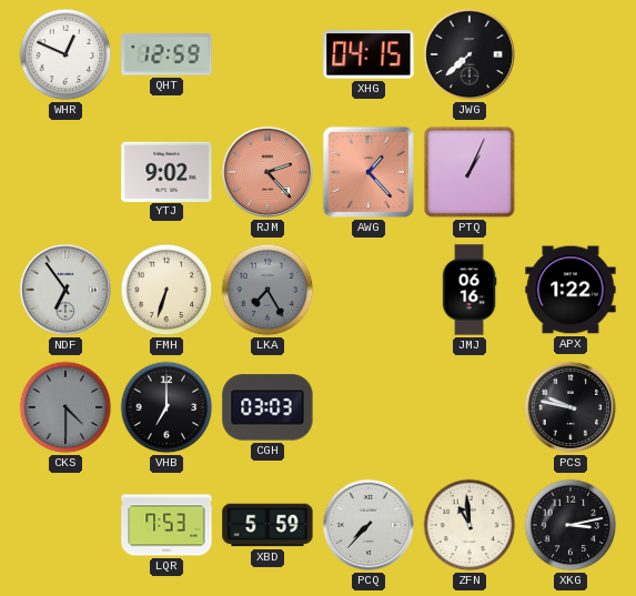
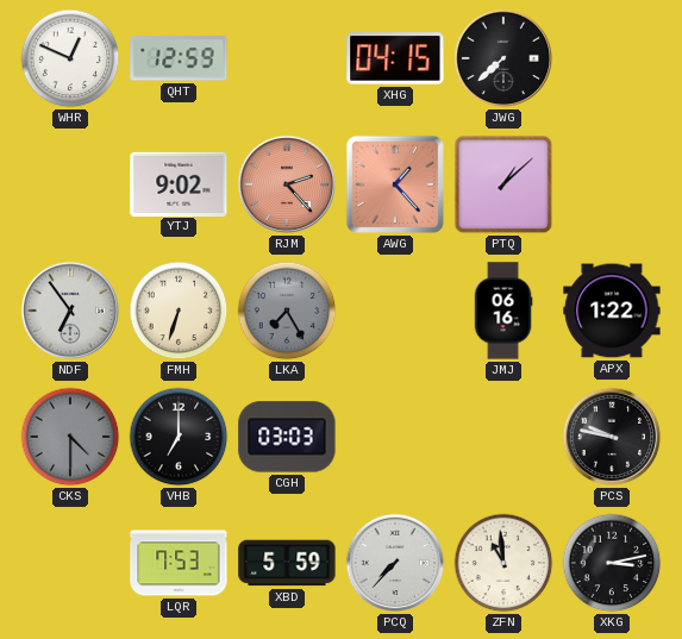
PTQ: 1:04 -> 1:08 (503, 184)
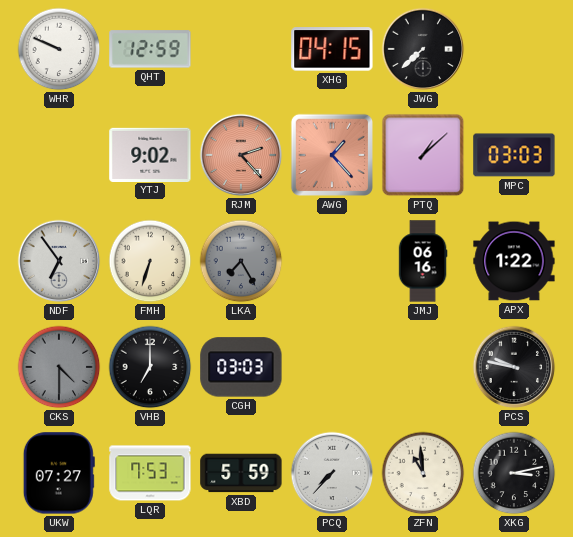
WHR: 12:49 -> 9:49 (59, 49)
MPC: none -> 03:03 (514, 155)
UKW: none -> 07:27 (59, 473)
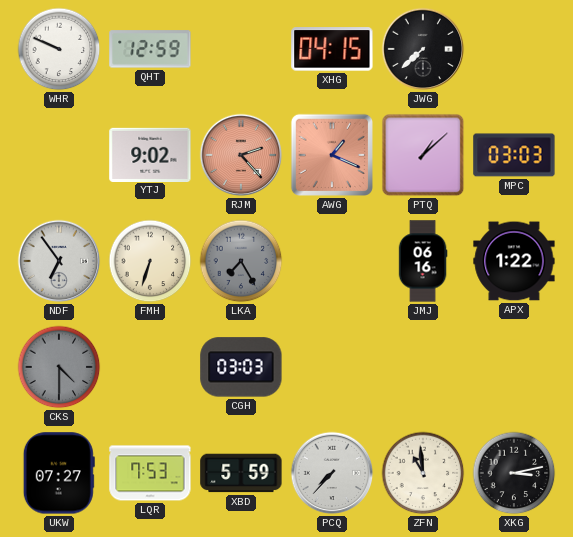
AWG: 1:23 -> 1:19 (332, 155)
VHB: 7:00 -> none (150, 367)
PCS: 9:47 -> none (514, 367)
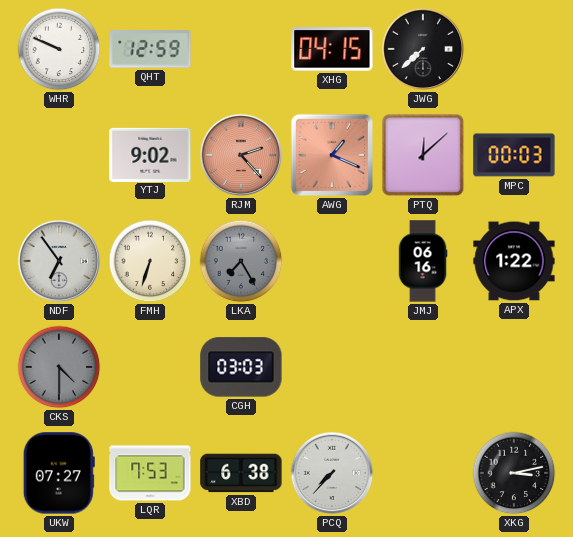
PTQ: 1:08 -> 12:08 (423, 155)
MPC: 03:03 -> 00:03 (514, 155)
XBD: 5:59 -> 6:38 (241, 473)
ZFN: 10:59 -> none (423, 473)
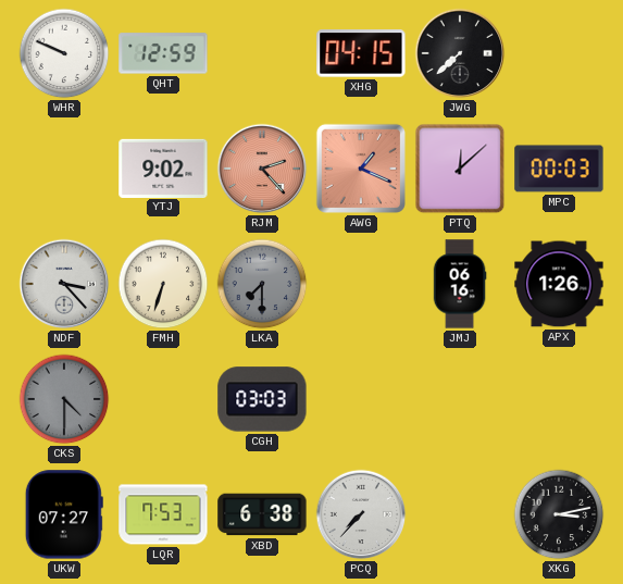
NDF: 6:54 -> 3:23 (64, 284)
LKA: 7:25 -> 7:30 (262, 284)
APX: 1:22 -> 1:26 (559, 284)
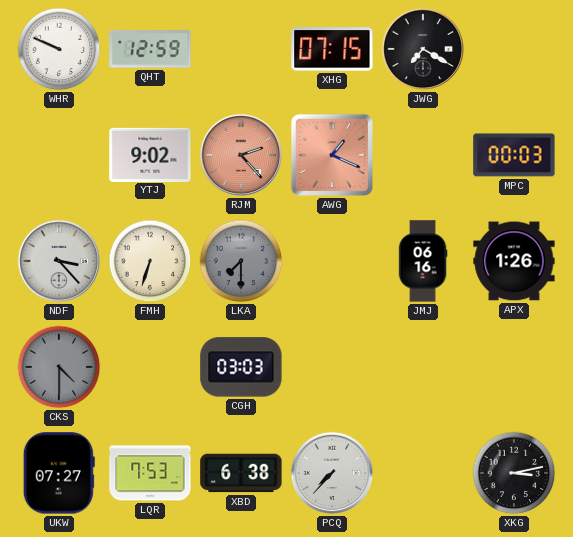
XHG: 04:15 -> 07:15 (332, 49)
JWG: 7:38 -> 7:20 (423, 49)
PTQ: 12:08 -> none (460, 169)
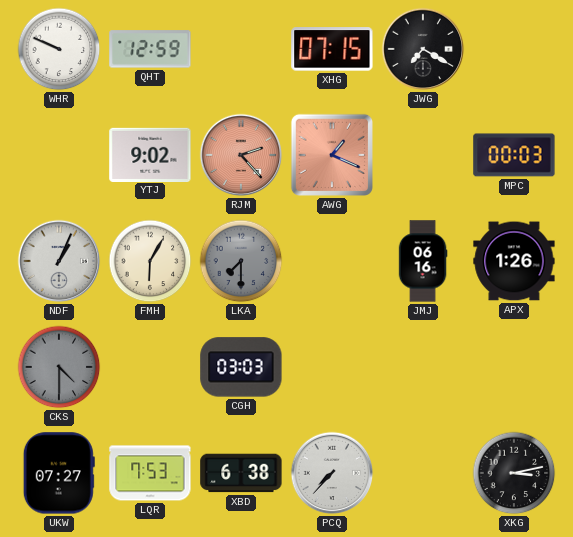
NDF: 3:23 -> 1:04 (59, 261)
FMH: 6:33 -> 6:05 (150, 261)
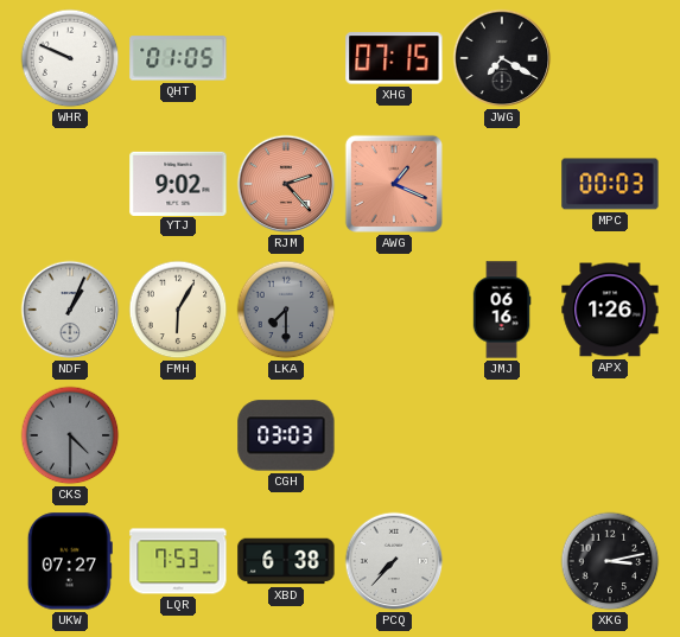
QHT: 12:59 -> 01:05 (178, 58)
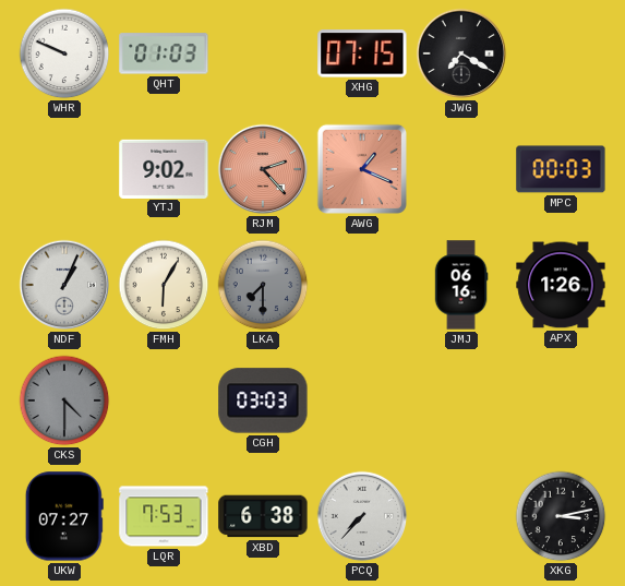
QHT: 01:05 -> 01:03 (164, 53)
